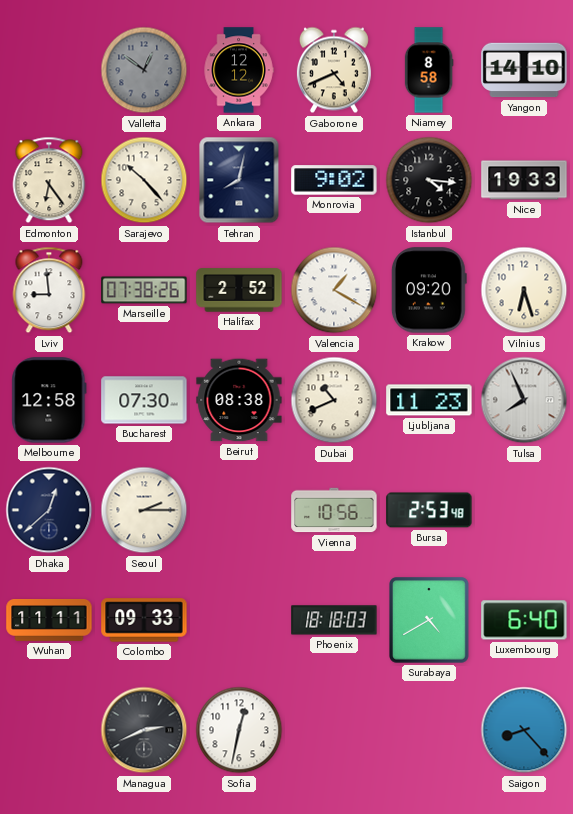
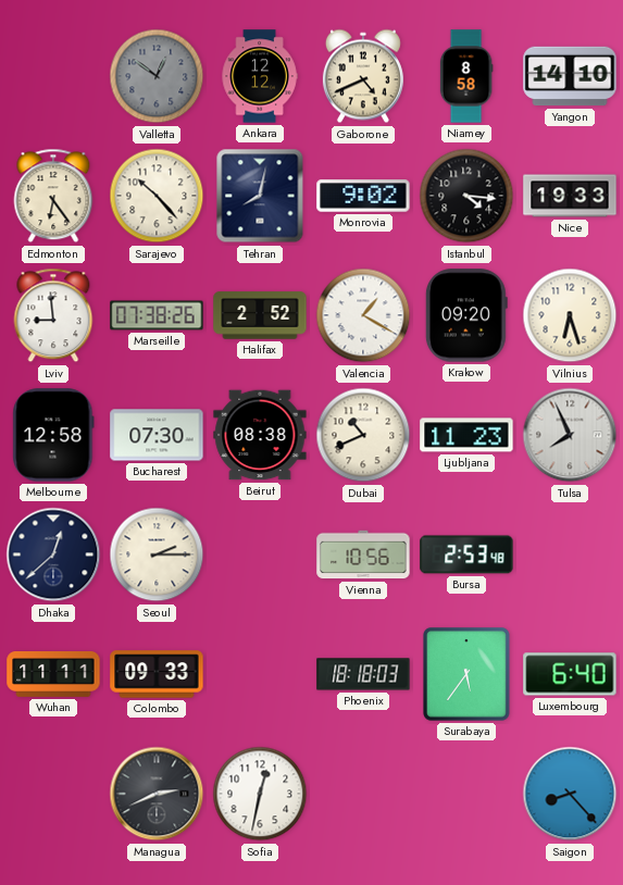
Surabaya: 4:40 -> 5:36 (468, 674)
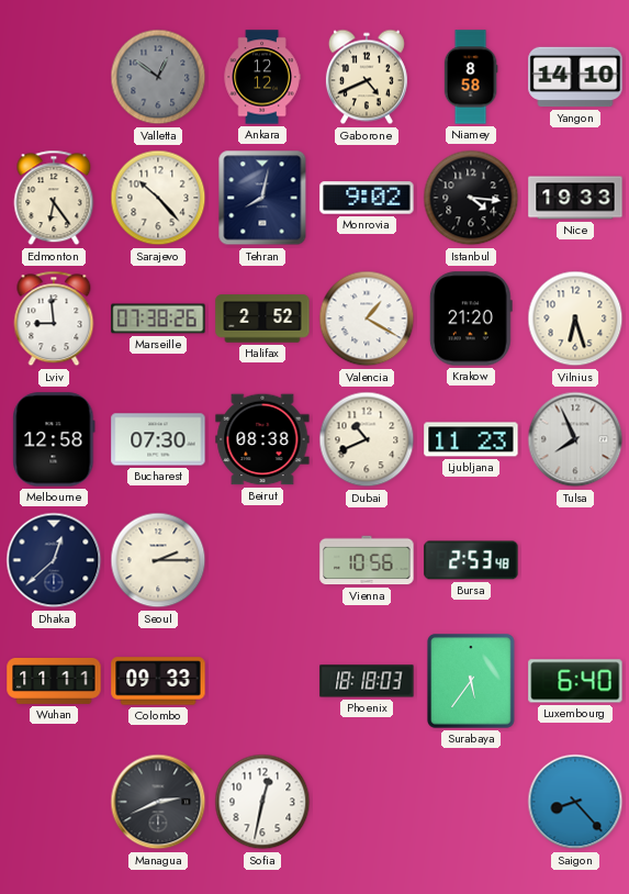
Krakow: 09:20 -> 21:20 (471, 319)
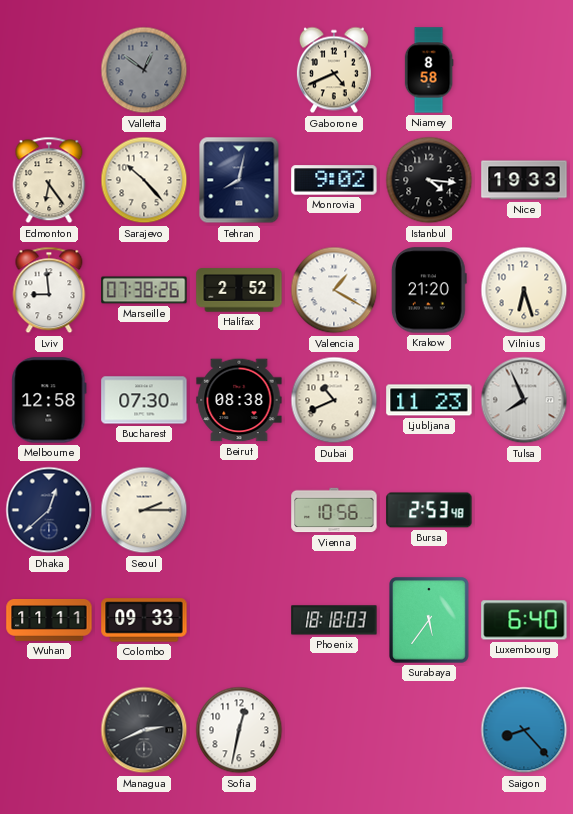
Ankara: 12:12 -> none (262, 77)
Yangon: 14:10 -> none (575, 77)
